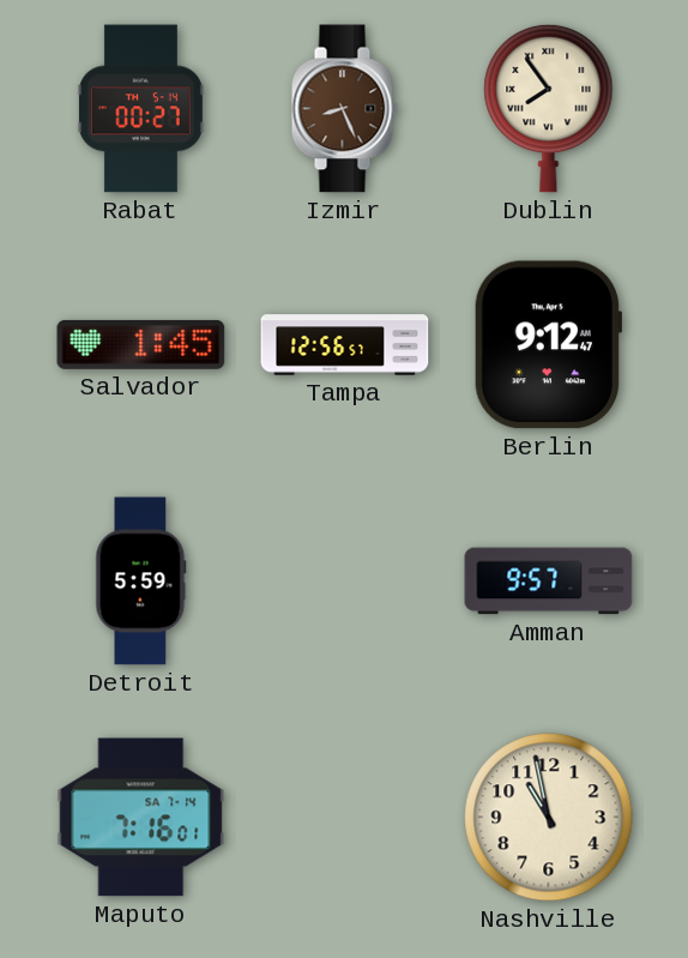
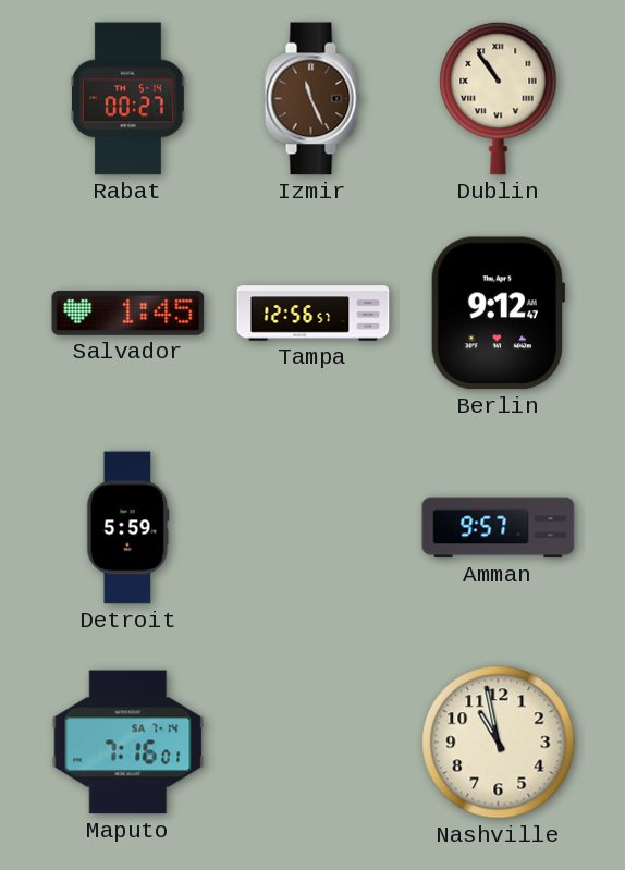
Izmir: 8:26 -> 11:26 (312, 99)
Dublin: 7:54 -> 10:54 (499, 98)
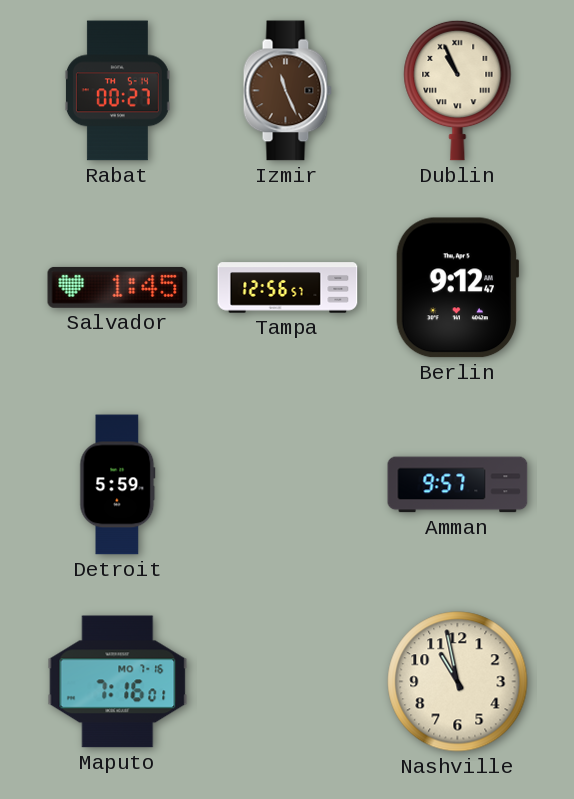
Dublin: 10:54 -> 10:56 (458, 90)
Maputo date: SA 7-14 -> MO 7-16 (118, 682)
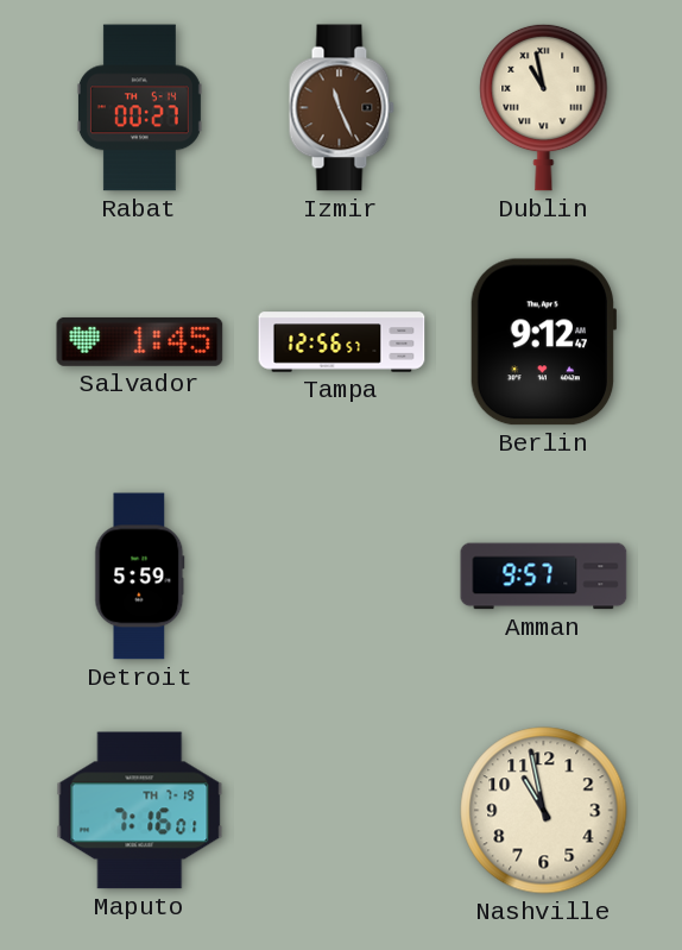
Dublin: 10:56 -> 10:58 (544, 107)
Maputo date: MO 7-16 -> TH 7-19 (140, 811)
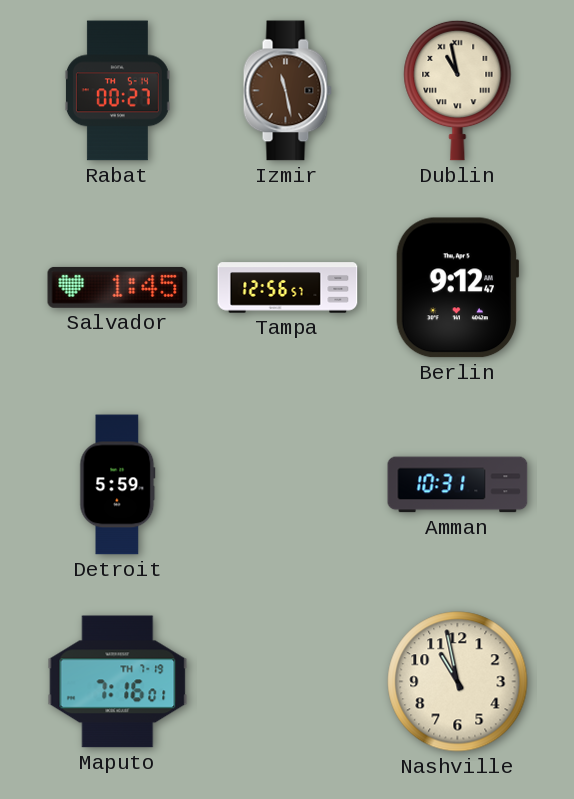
Izmir: 11:26 -> 11:28 (287, 91)
Amman: 9:57 -> 10:31 (458, 485)
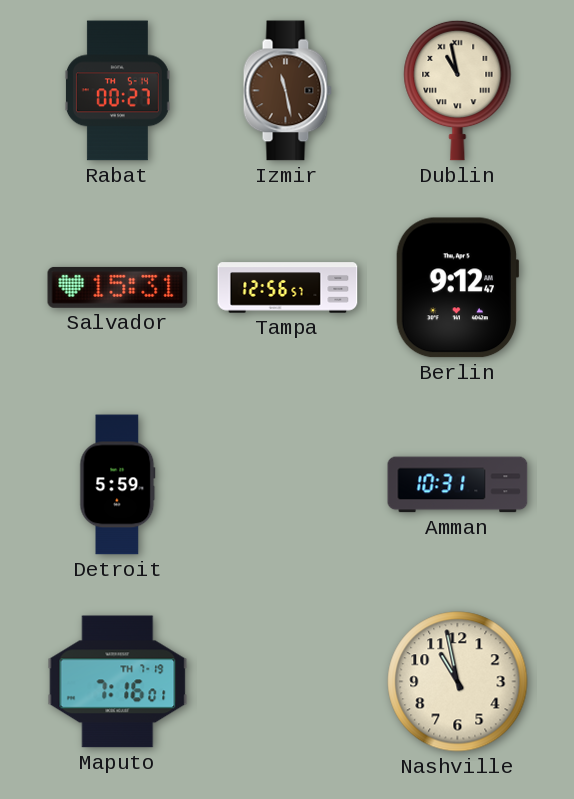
Salvador: 1:45 -> 15:31 (118, 287)
